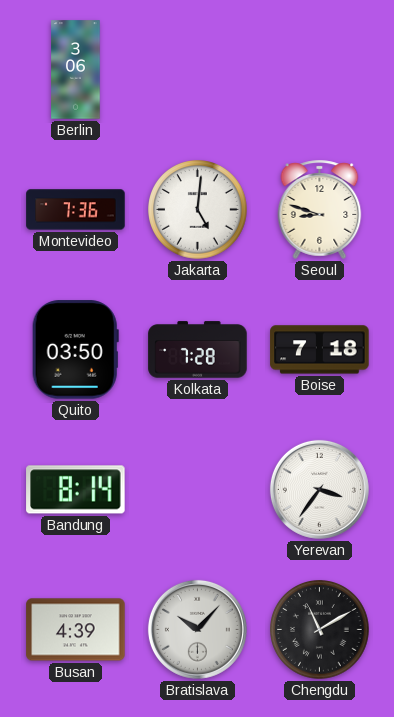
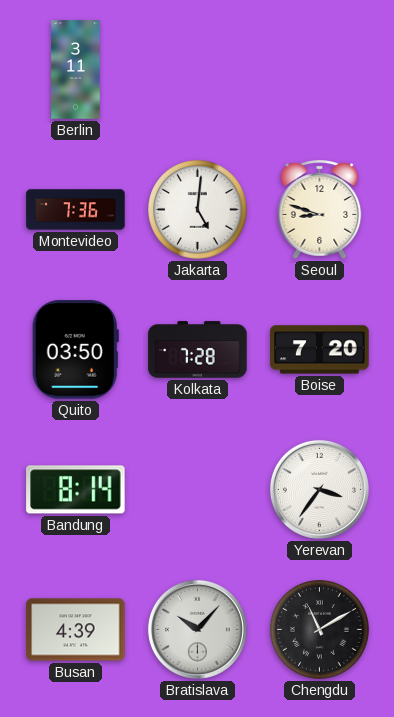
Berlin: 3:06 -> 3:11 (76, 70)
Boise: 7:18 -> 7:20 (320, 350)
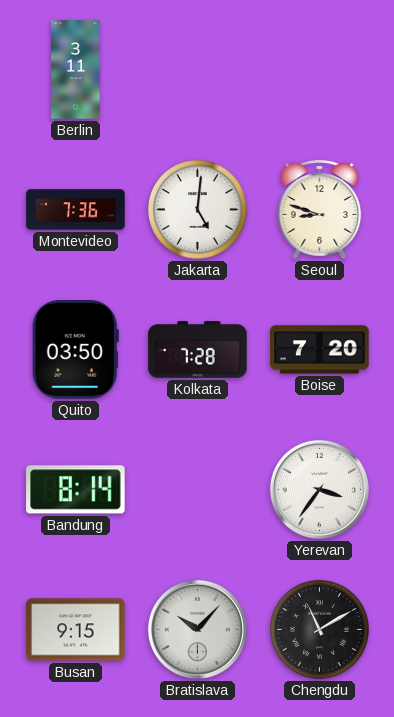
Busan: 4:39 -> 9:15 (76, 630)
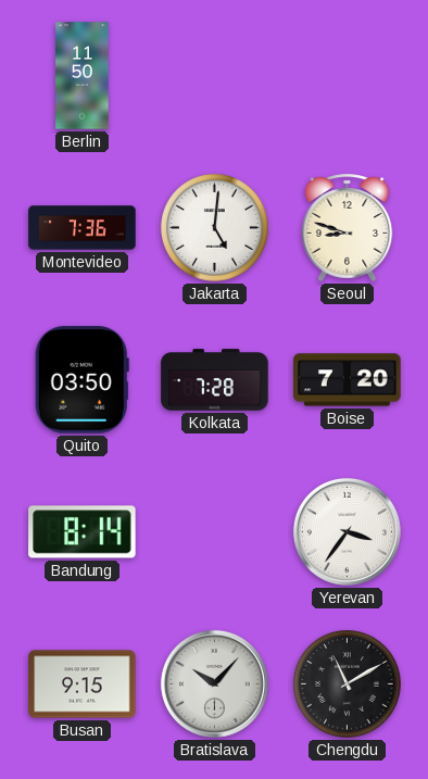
Berlin: 3:11 -> 11:50 (83, 76)
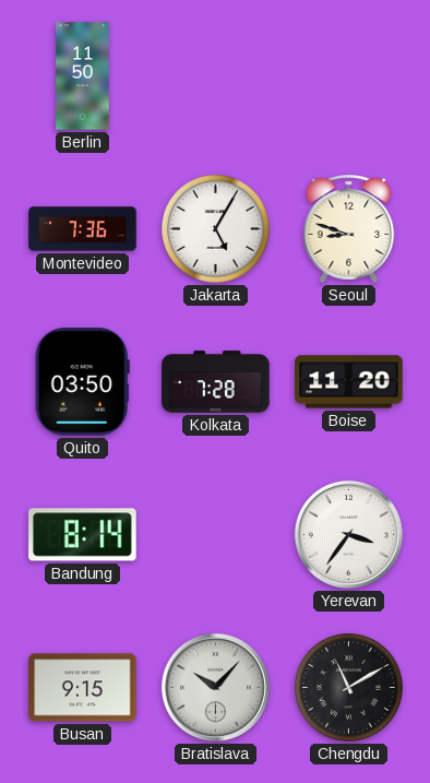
Jakarta: 5:01 -> 5:05 (216, 229)
Boise: 7:20 -> 11:20 (349, 382)
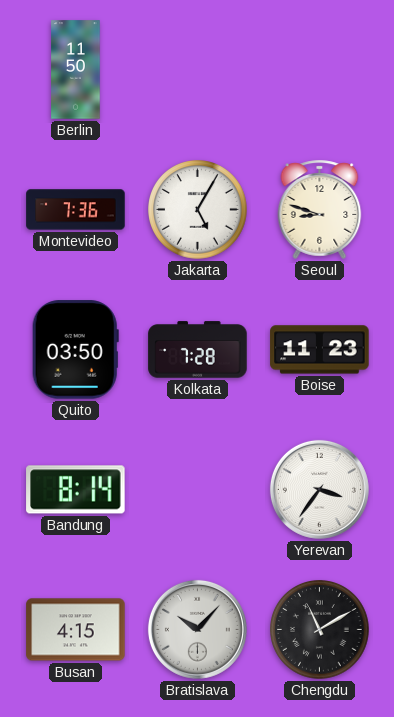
Boise: 11:20 -> 11:23 (320, 350)
Busan: 9:15 -> 4:15 (76, 630)
